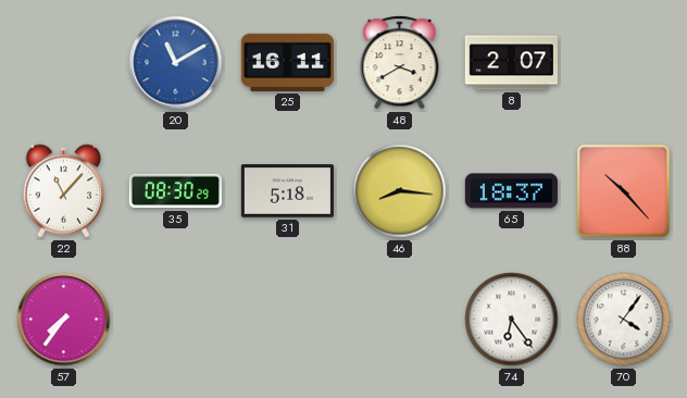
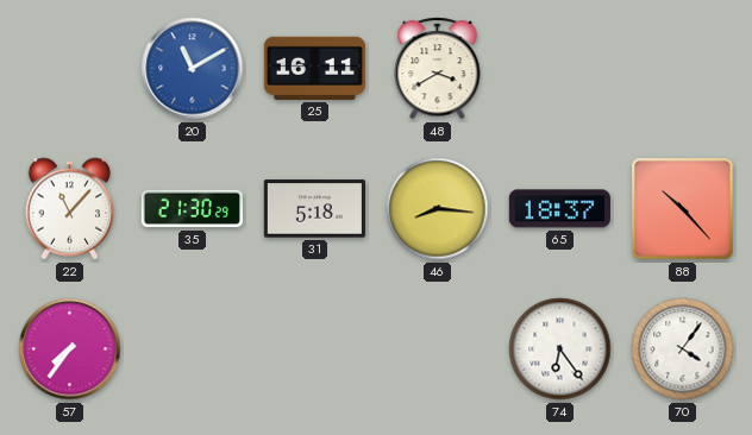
8: 2:07 -> none (511, 63)
35: 08:30 -> 21:30 (192, 209)
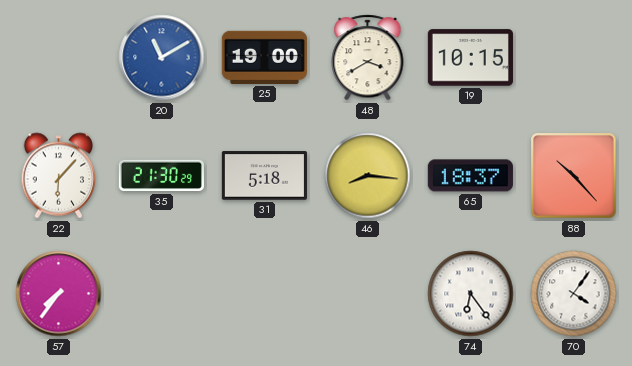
25: 16:11 -> 19:00 (264, 57)
19: none -> 10:15 (470, 58)
22: 11:07 -> 6:07 (59, 176)
